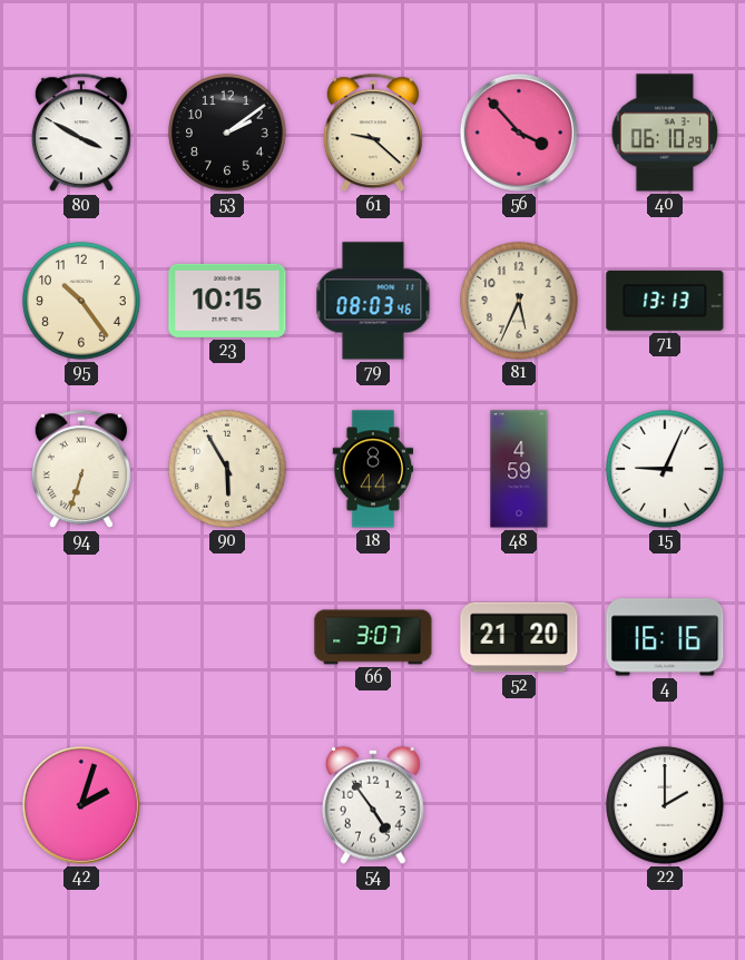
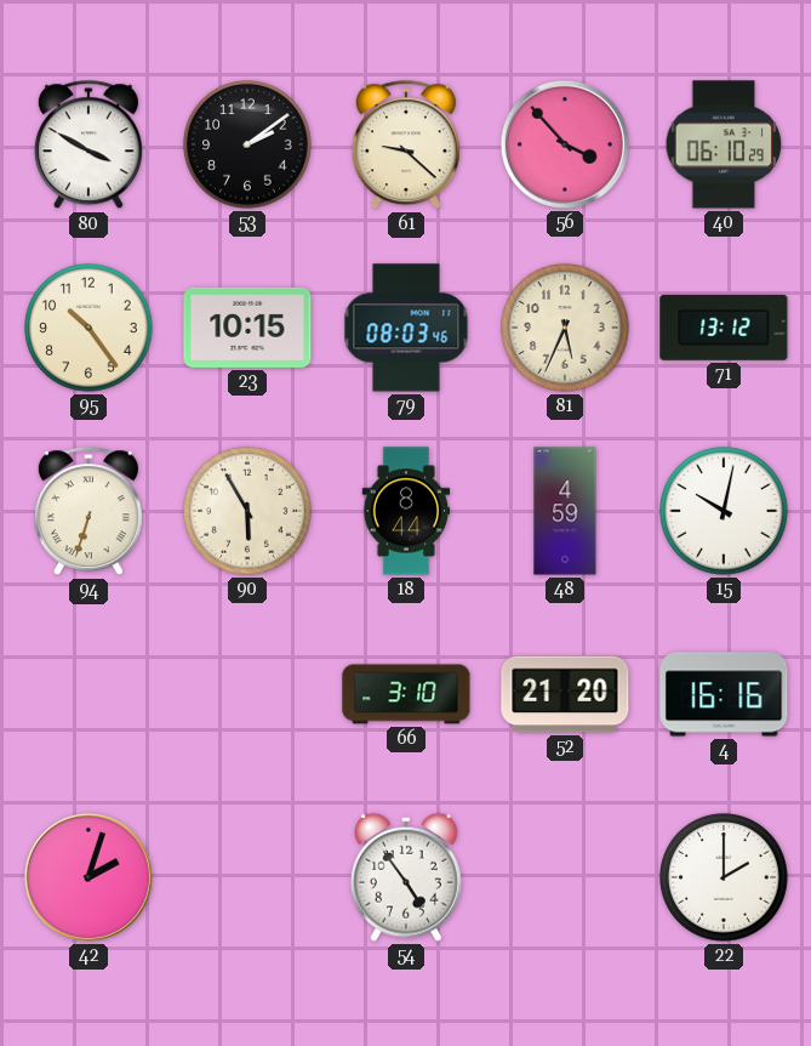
71: 13:13 -> 13:12 (724, 328)
15: 9:04 -> 10:02 (724, 511)
66: 3:07 -> 3:10 (406, 694)
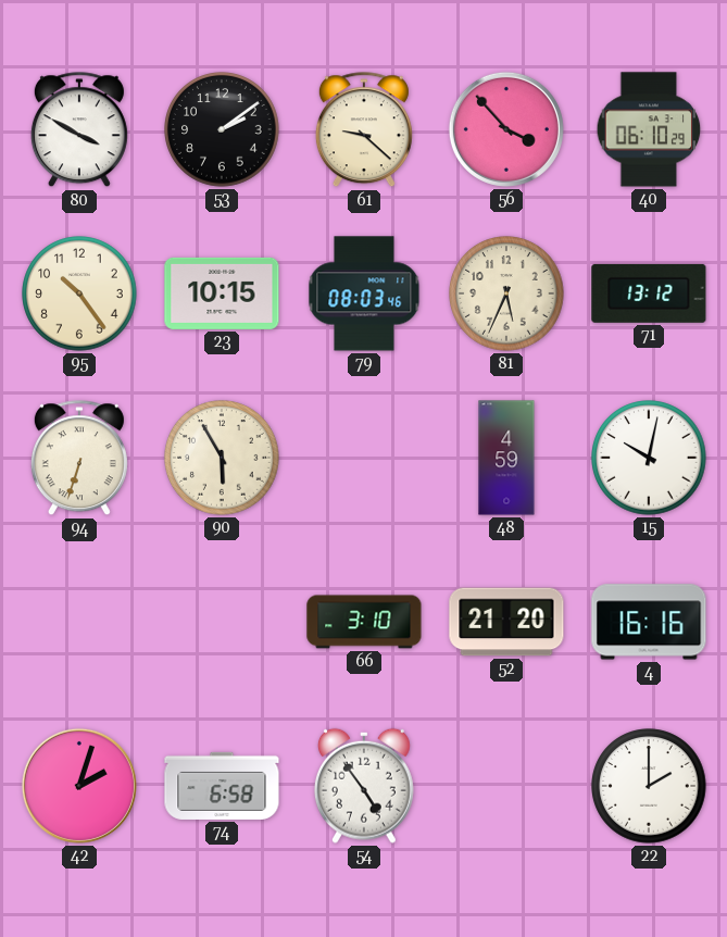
18: 8:44 -> none (406, 511)
74: none -> 6:58 (222, 786)
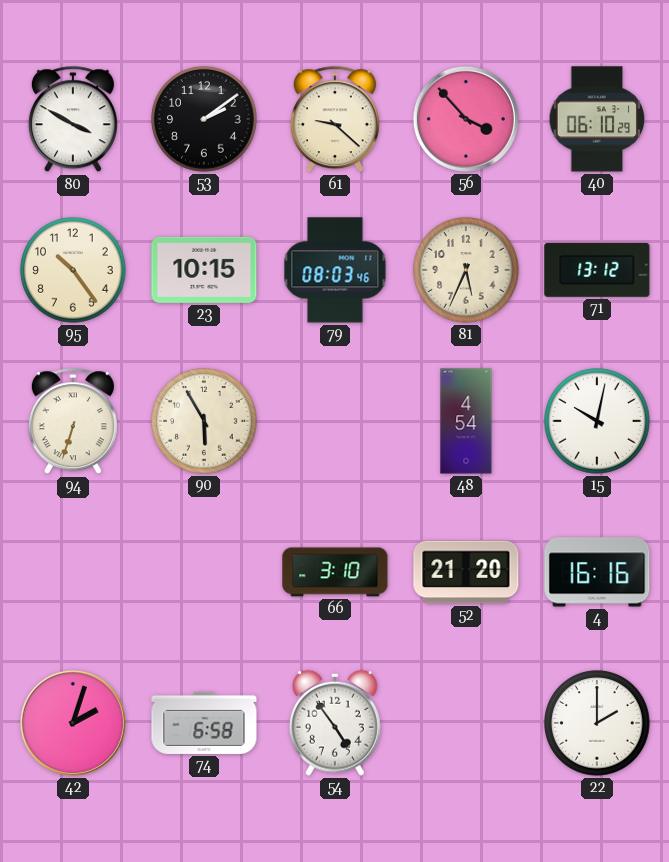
48: 4:59 -> 4:54 (466, 421)
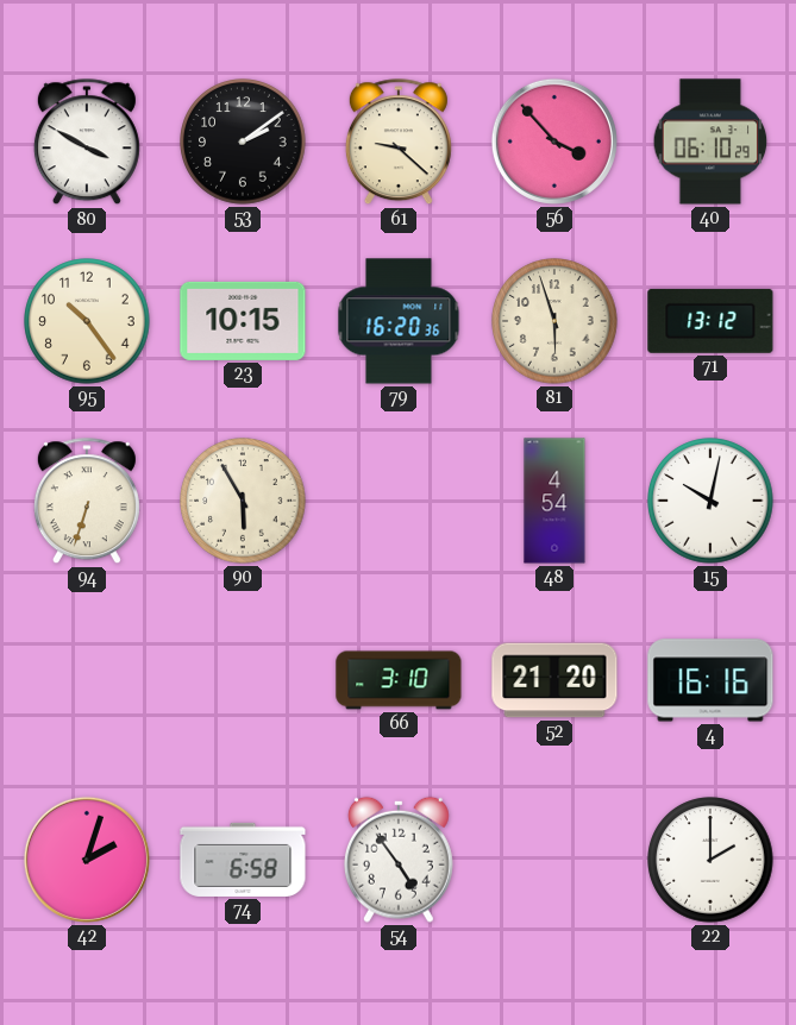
79: 08:03 -> 16:20 (399, 321)
81: 5:34 -> 5:57 (554, 321)
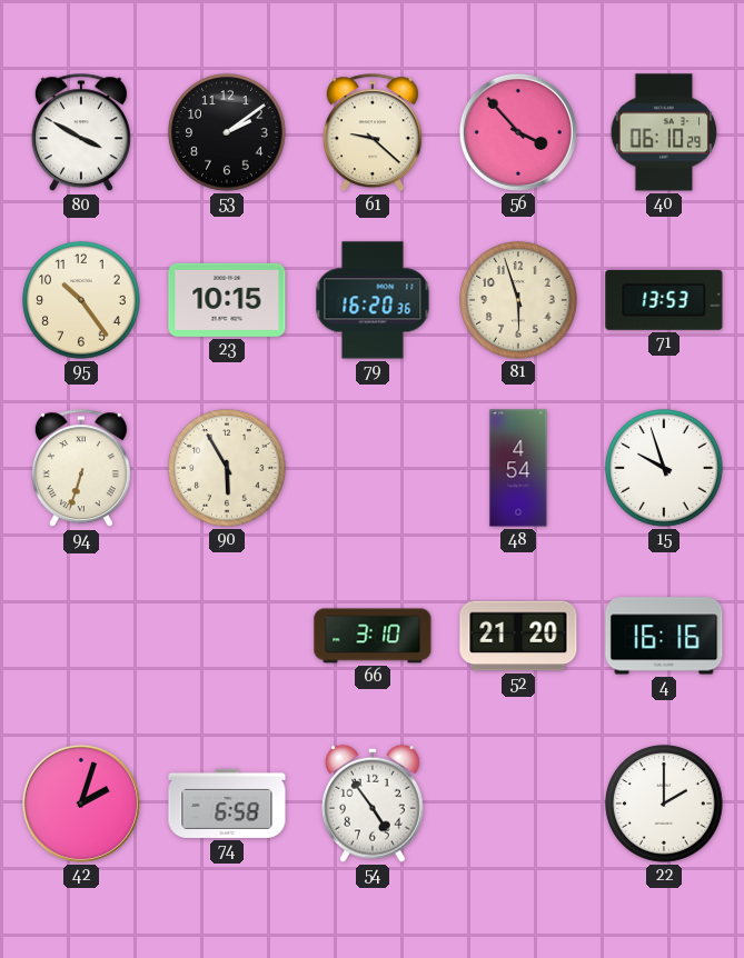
71: 13:12 -> 13:53 (664, 300)
15: 10:02 -> 9:57 (664, 468)
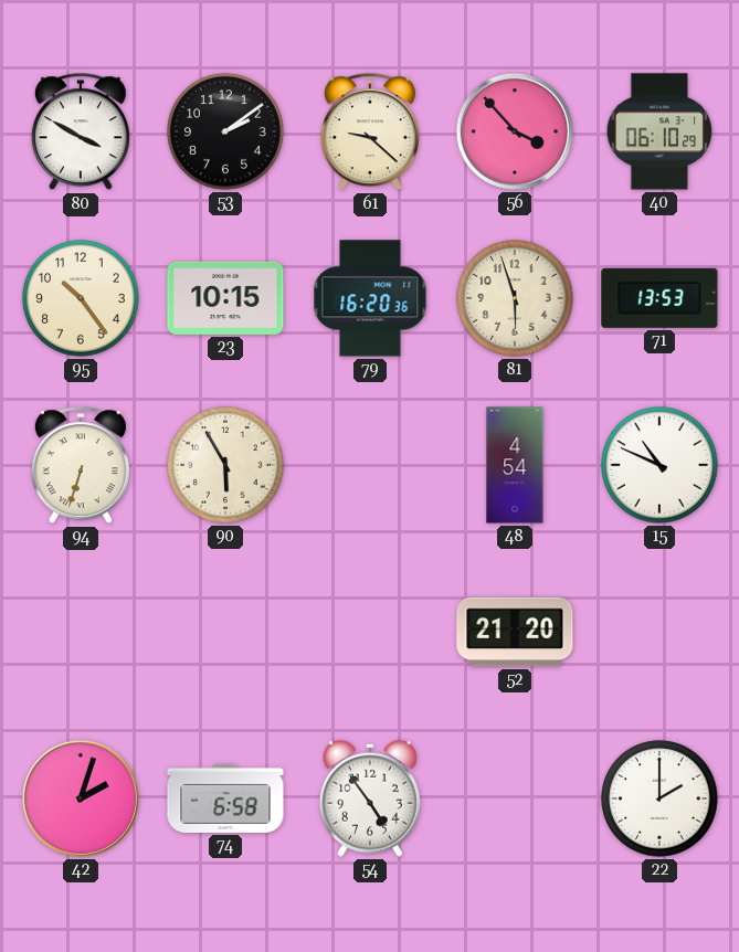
15: 9:57 -> 10:49 (659, 465)
66: 3:10 -> none (373, 636)
4: 16:16 -> none (664, 636)
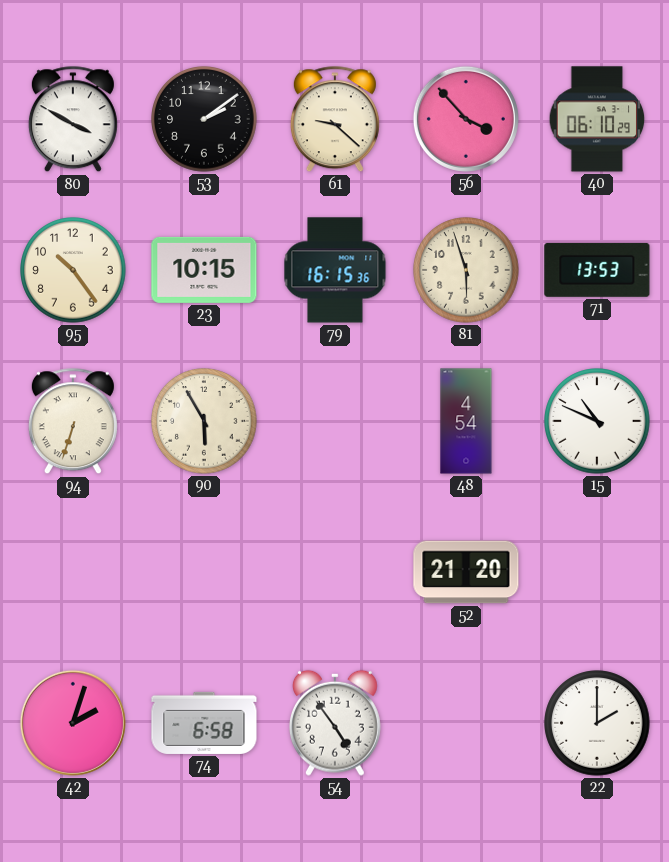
79: 16:20 -> 16:15 (335, 270)
